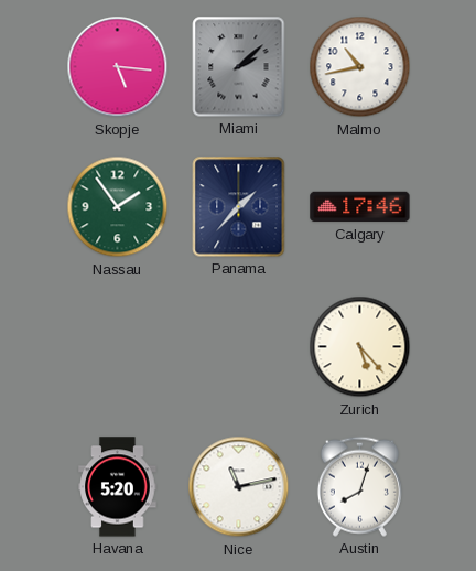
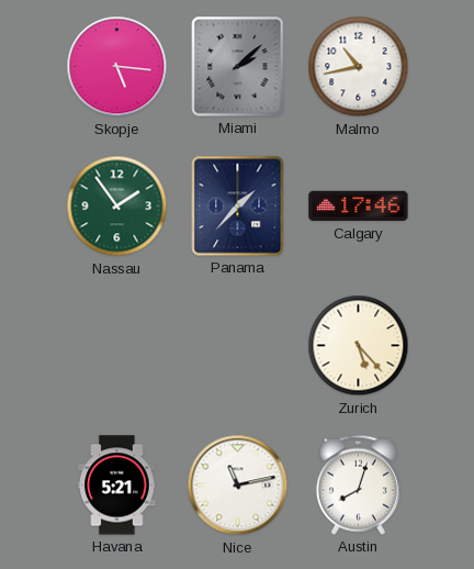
Havana: 5:20 -> 5:21 (117, 486)
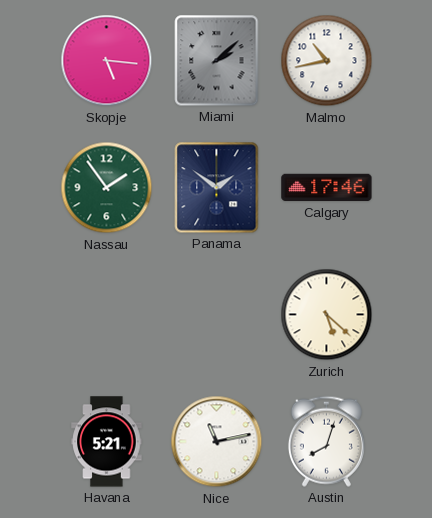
Panama: 1:37 -> 1:51 (217, 188)
Zurich: 5:23 -> 5:22 (327, 315)
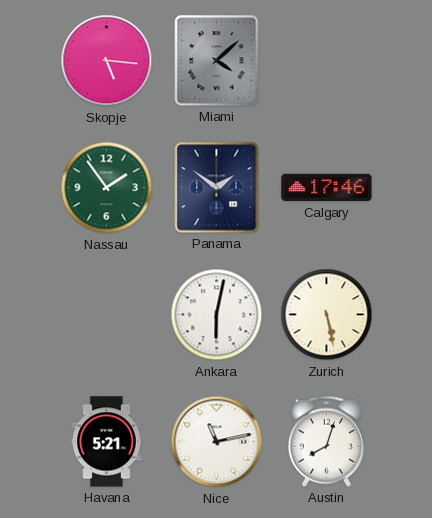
Miami: 2:08 -> 4:08 (217, 61)
Malmo: 10:43 -> none (327, 61)
Ankara: none -> 6:02 (217, 315)
Zurich: 5:22 -> 5:28 (327, 315)
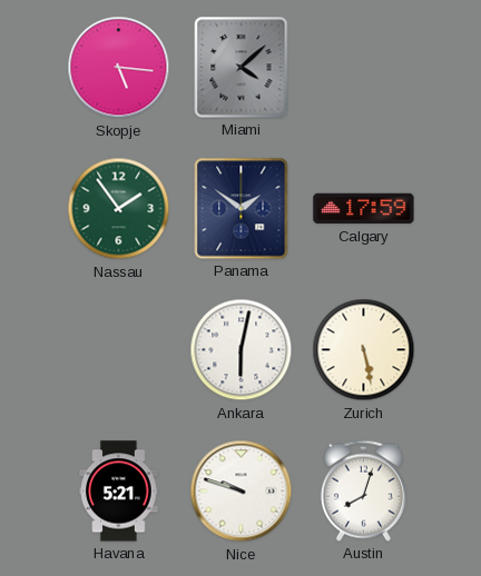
Calgary: 17:46 -> 17:59 (364, 209)
Nice: 11:13 -> 9:48 (242, 491)
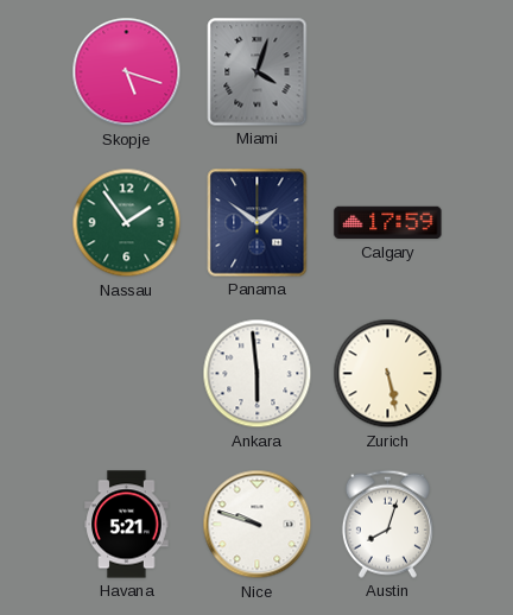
Skopje: 5:16 -> 5:18 (127, 72)
Miami: 4:08 -> 4:03 (258, 72)
Ankara: 6:02 -> 5:59 (258, 374)
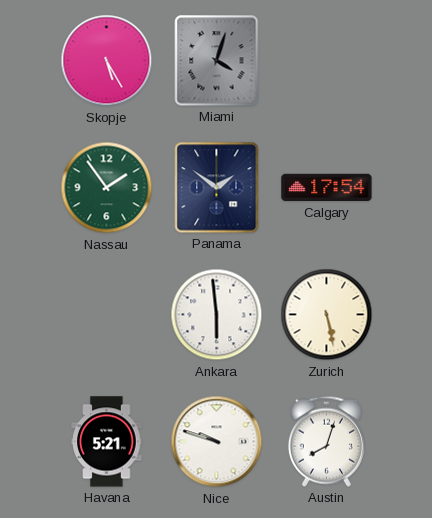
Skopje: 5:18 -> 5:25 (107, 61)
Calgary: 17:59 -> 17:54 (327, 188)
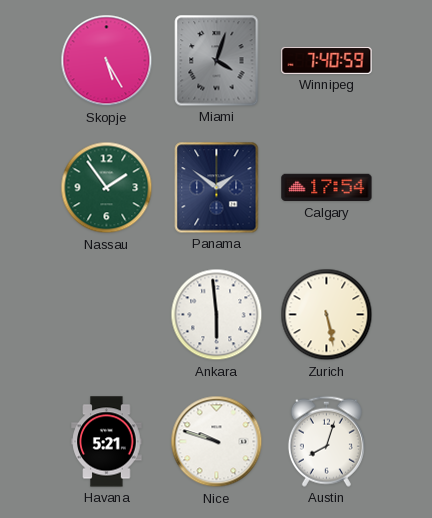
Winnipeg: none -> 7:40 (327, 60)
